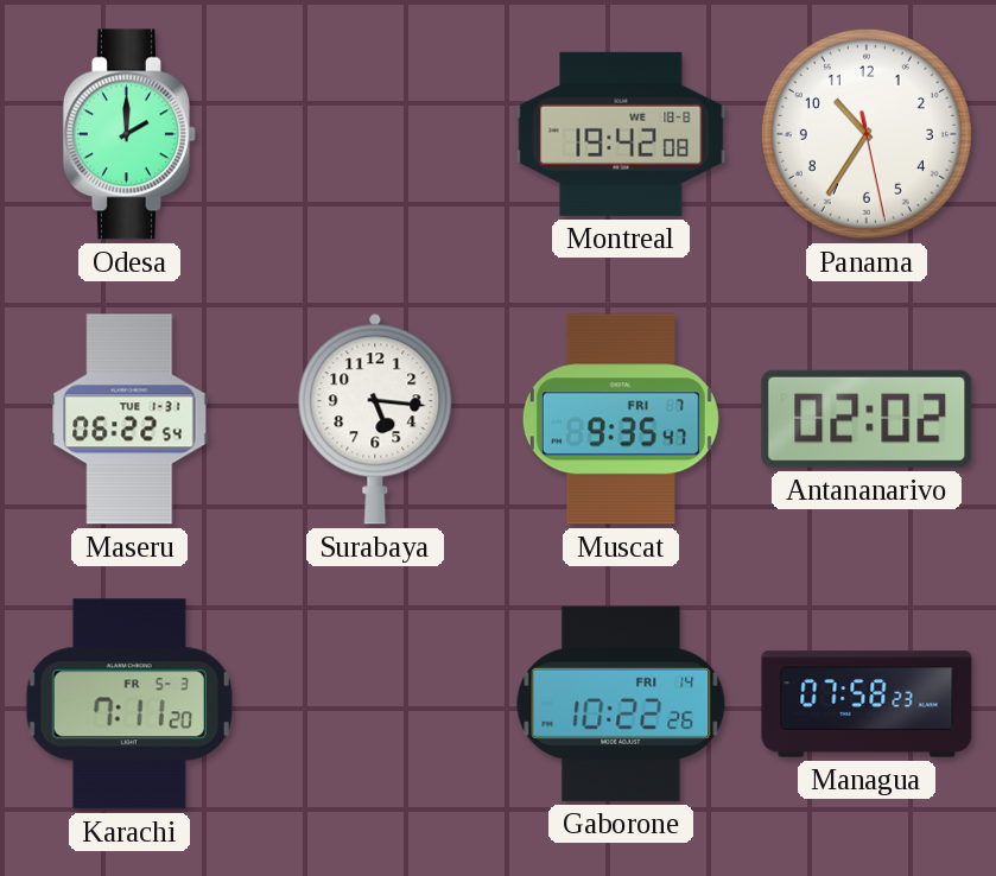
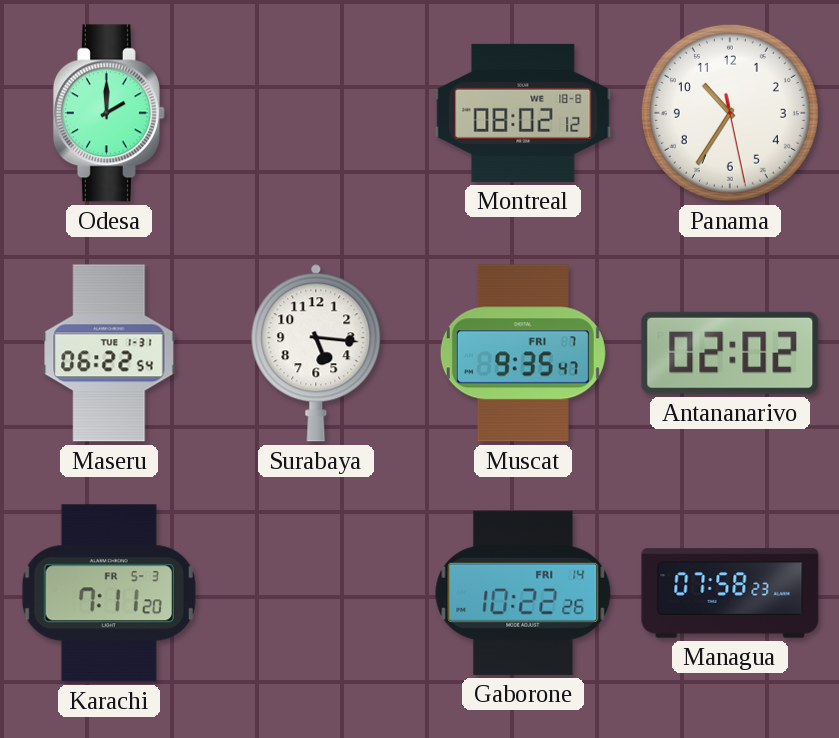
Montreal: 19:42 -> 08:02 (523, 113)
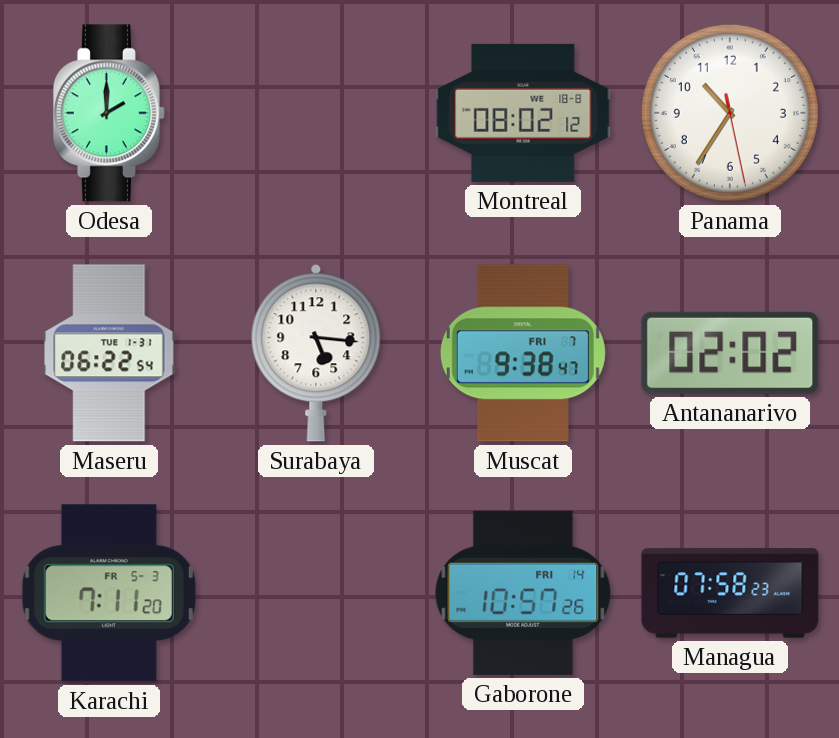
Muscat: 9:35 -> 9:38 (523, 353)
Gaborone: 10:22 -> 10:57 (523, 593)
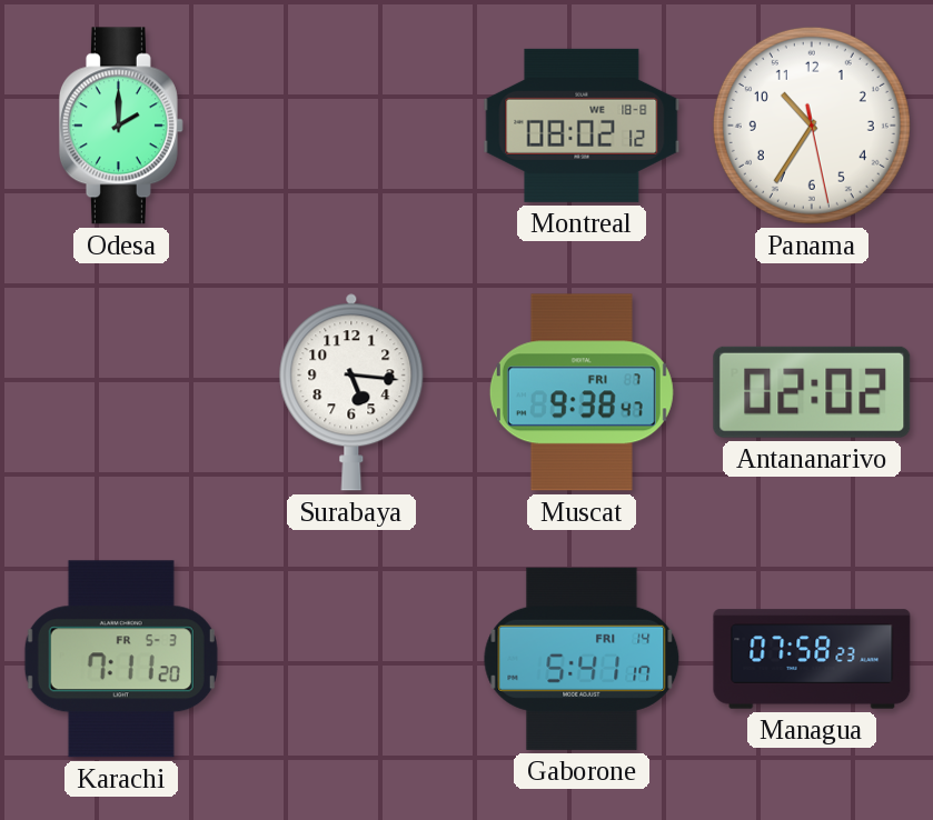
Maseru: 06:22 -> none (109, 353)
Gaborone: 10:57 -> 5:41 (582, 659)
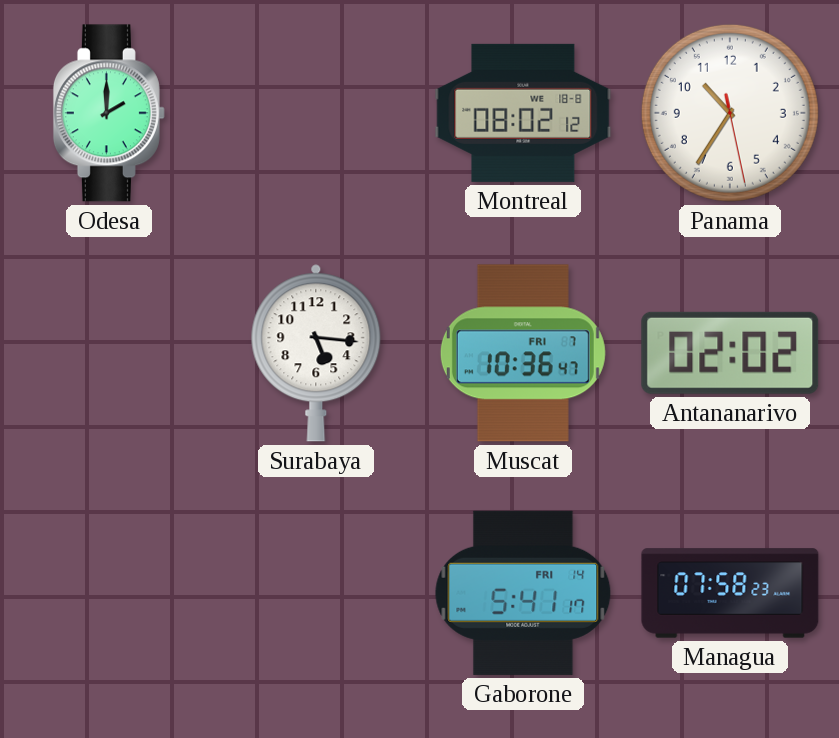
Muscat: 9:38 -> 10:36 (523, 353)
Karachi: 7:11 -> none (121, 659)
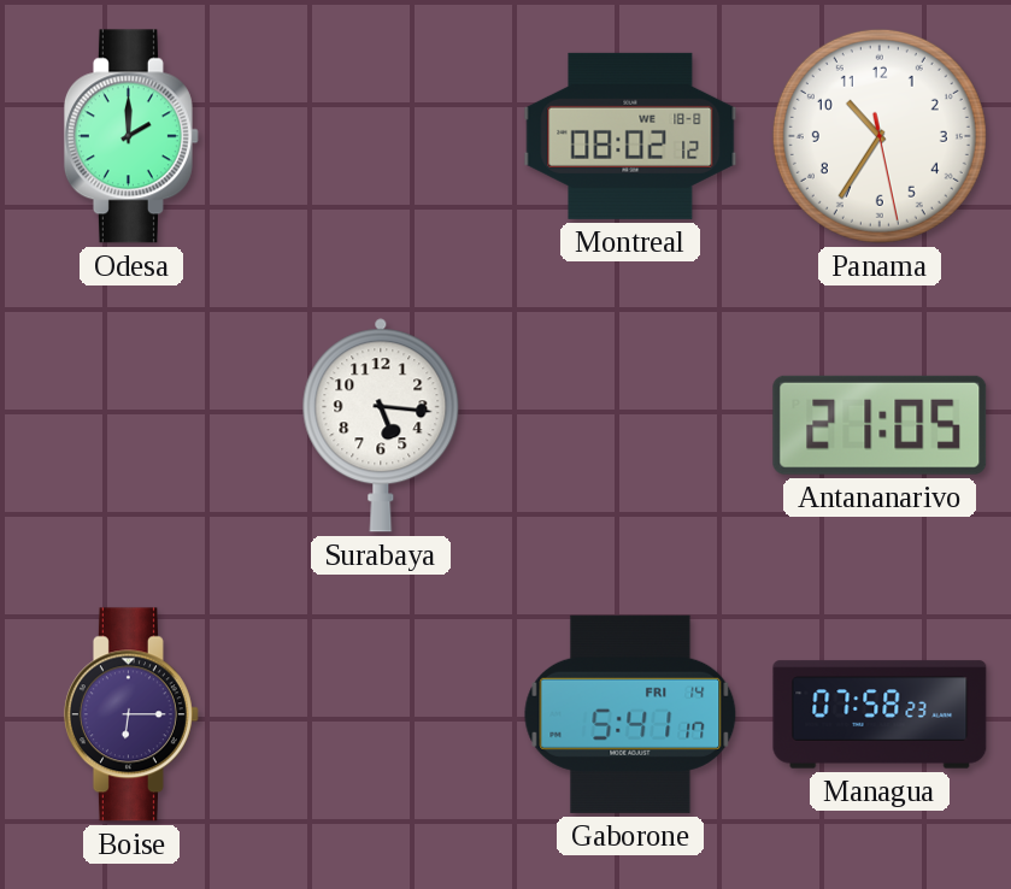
Muscat: 10:36 -> none (523, 353)
Antananarivo: 02:02 -> 21:05 (880, 425)
Boise: none -> 6:15 (131, 714)
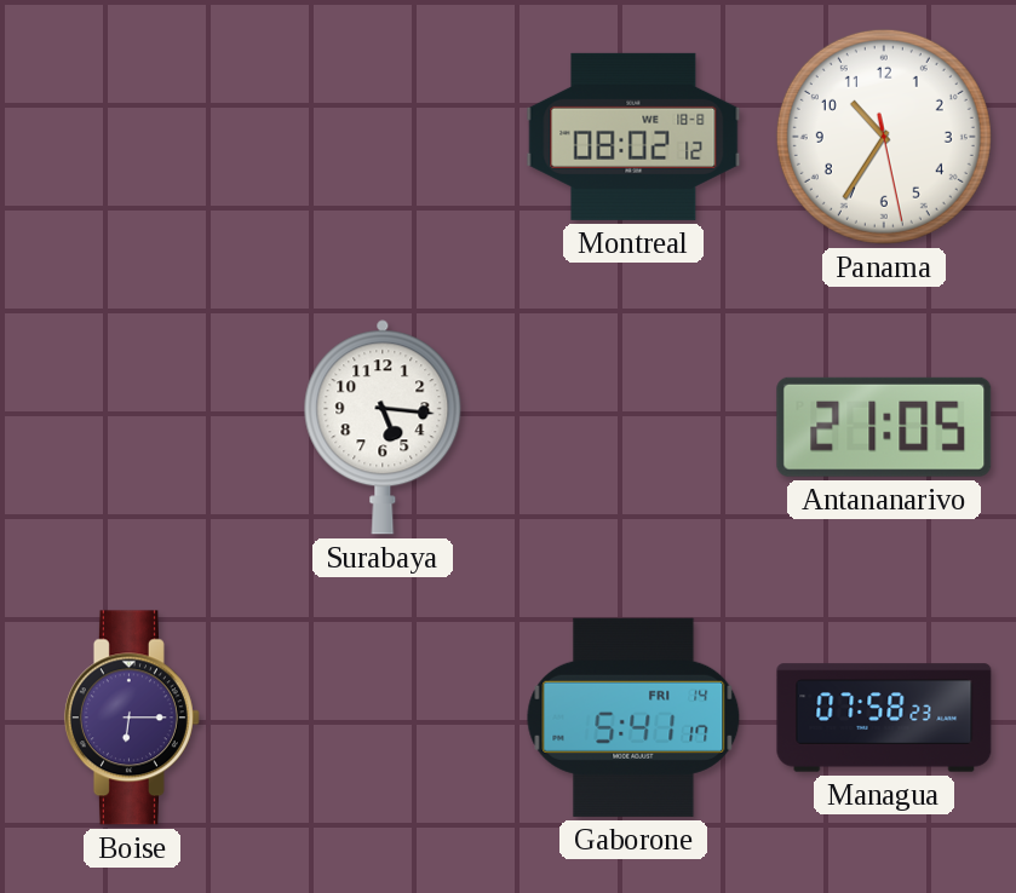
Odesa: 2:00 -> none (131, 136)
